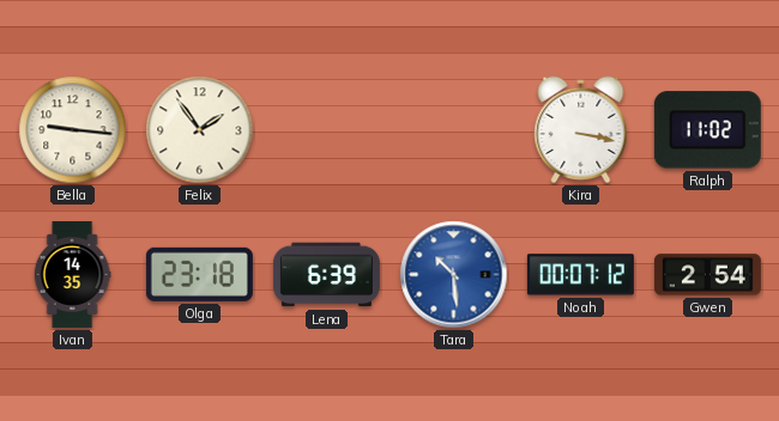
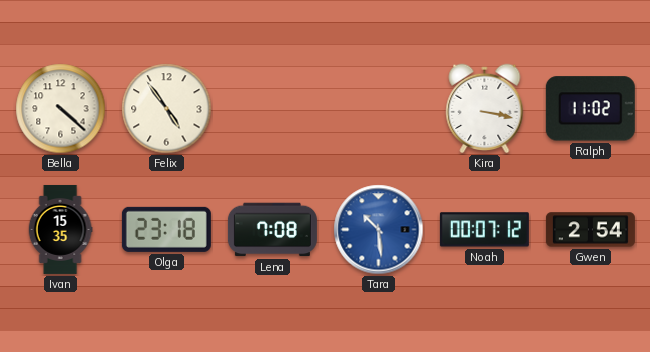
Bella: 9:16 -> 4:22 (61, 109)
Felix: 1:54 -> 4:54 (167, 109)
Ivan: 14:35 -> 15:35 (60, 229)
Lena: 6:39 -> 7:08 (272, 230)
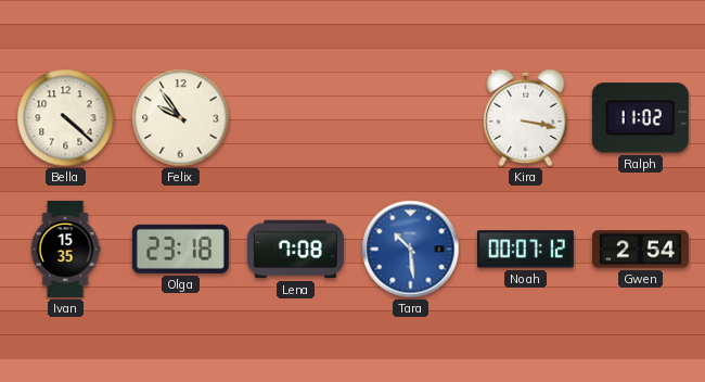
Felix: 4:54 -> 9:54 (181, 118)
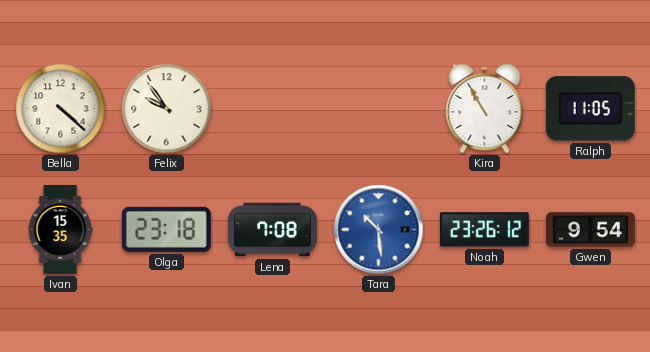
Kira: 3:17 -> 10:55 (485, 109)
Ralph: 11:02 -> 11:05 (590, 109)
Noah: 00:07 -> 23:26 (484, 230)
Gwen: 2:54 -> 9:54 (590, 230)
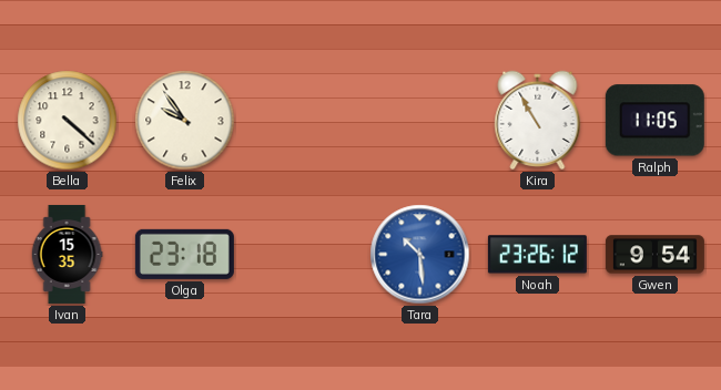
Lena: 7:08 -> none (272, 230)
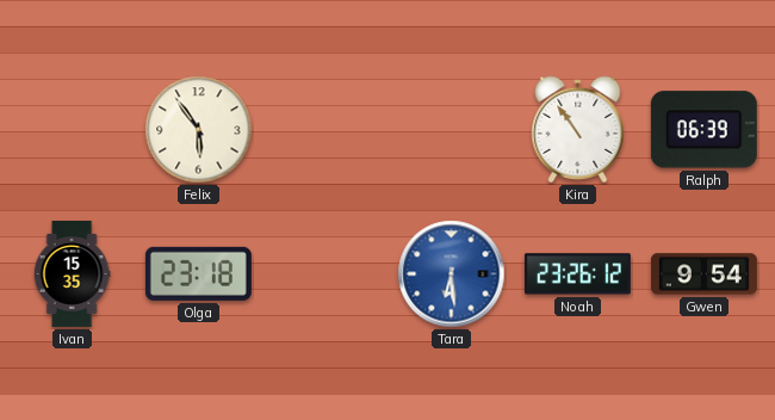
Bella: 4:22 -> none (68, 121)
Felix: 9:54 -> 5:54 (199, 130)
Kira: 10:55 -> 10:54 (578, 130)
Ralph: 11:05 -> 06:39 (703, 130)
Tara: 10:29 -> 6:29 (452, 274)
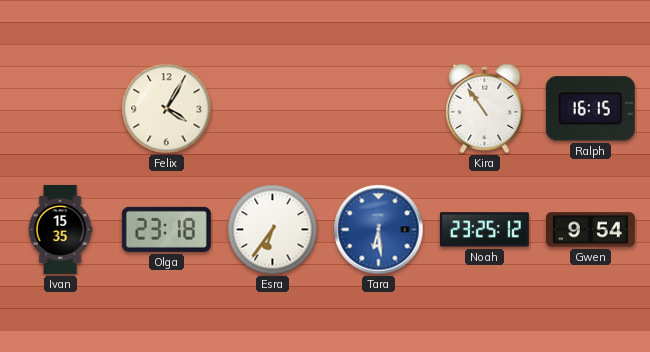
Felix: 5:54 -> 4:05 (167, 109)
Ralph: 06:39 -> 16:15 (590, 109)
Esra: none -> 6:36 (273, 230)
Noah: 23:26 -> 23:25 (484, 230)
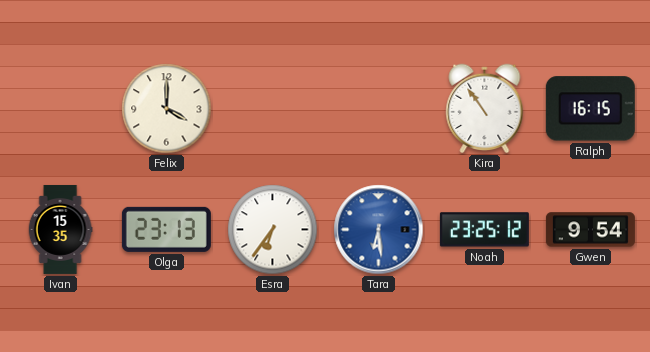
Felix: 4:05 -> 4:00 (167, 109)
Olga: 23:18 -> 23:13 (166, 229)
